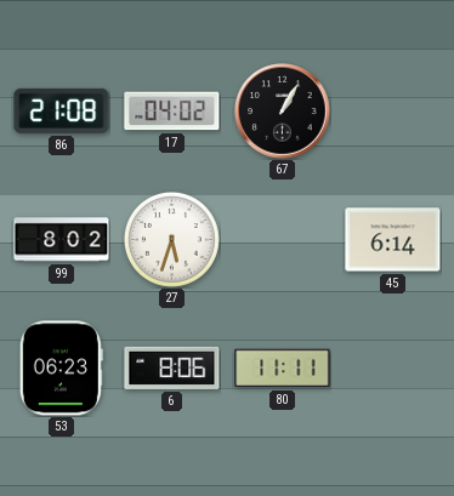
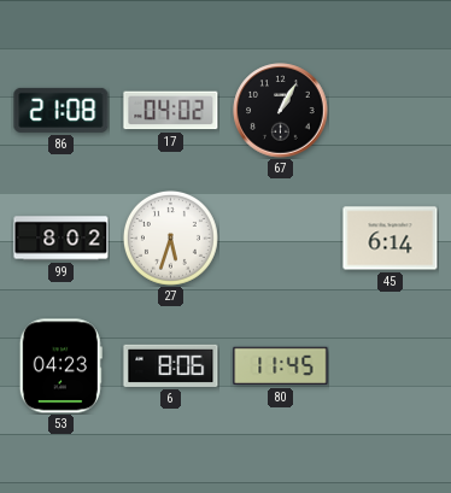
53: 06:23 -> 04:23 (60, 366)
80: 11:11 -> 11:45 (281, 366)
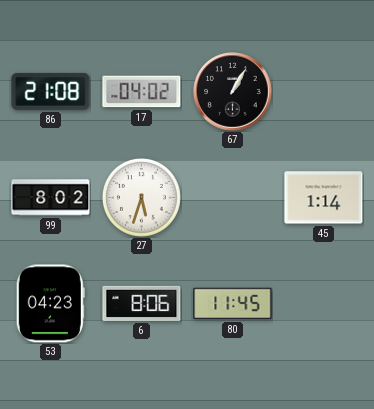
45: 6:14 -> 1:14 (324, 198)
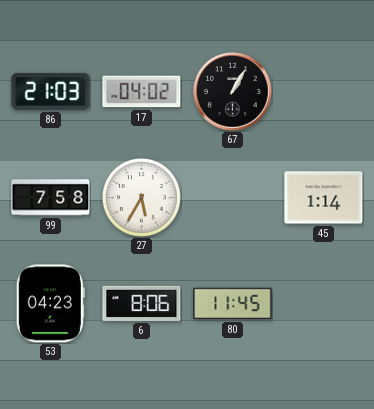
86: 21:08 -> 21:03 (51, 91)
99: 8:02 -> 7:58 (51, 198)
27: 5:33 -> 5:35 (141, 197)
